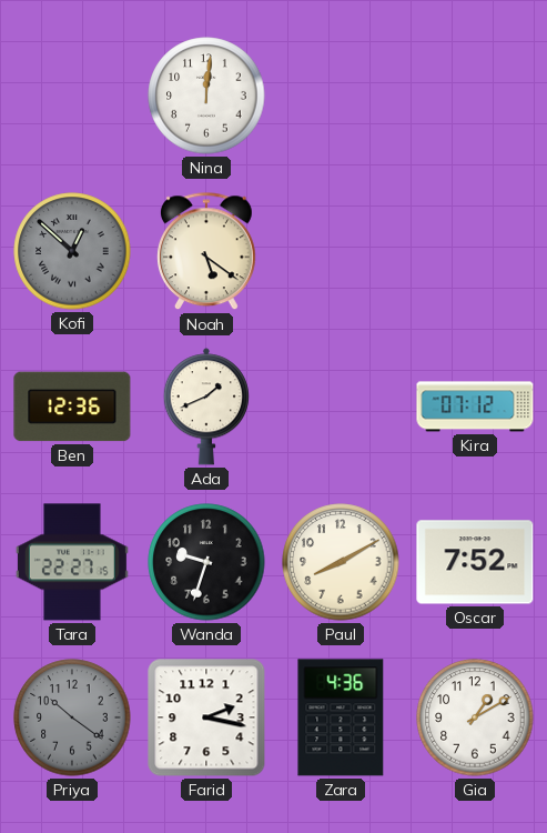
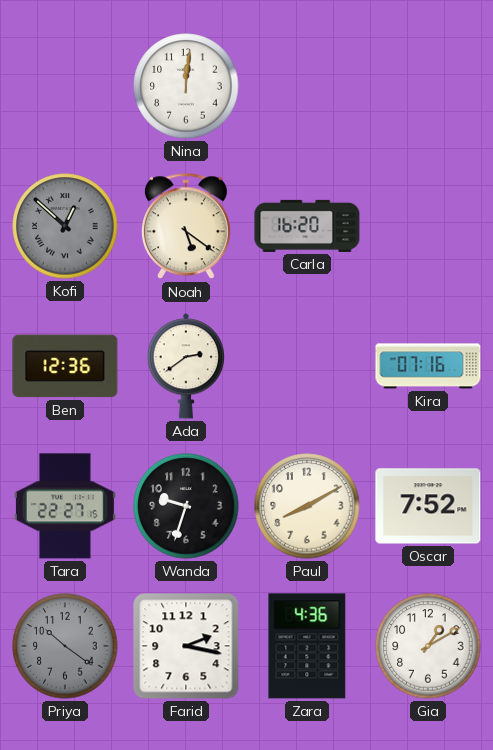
Carla: none -> 16:20 (307, 226)
Ada: 1:41 -> 2:39 (186, 366)
Kira: 07:12 -> 07:16 (428, 366)
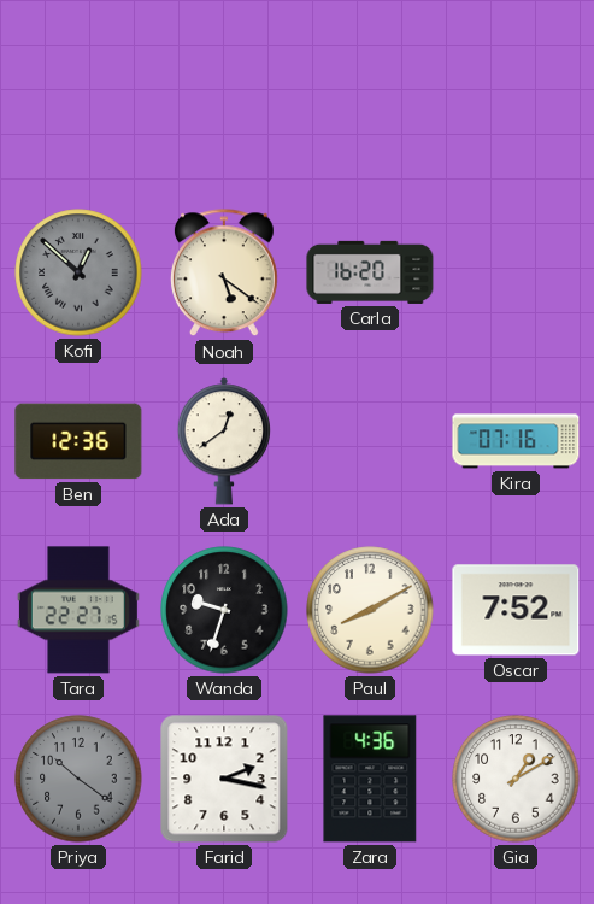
Nina: 12:01 -> none (186, 86)
Ada: 2:39 -> 12:39 (224, 441)
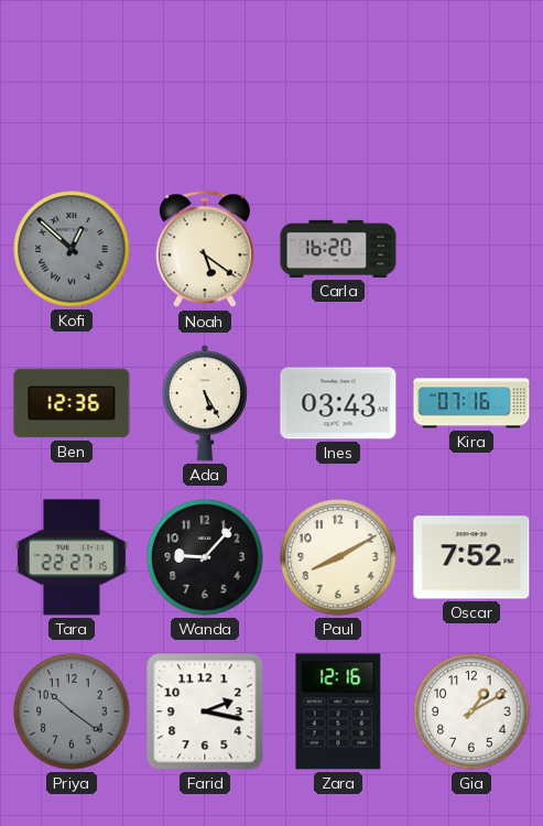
Ada: 12:39 -> 5:25 (205, 403)
Ines: none -> 03:43 (338, 403)
Wanda: 9:33 -> 9:07 (205, 557)
Zara: 4:36 -> 12:16 (338, 711)
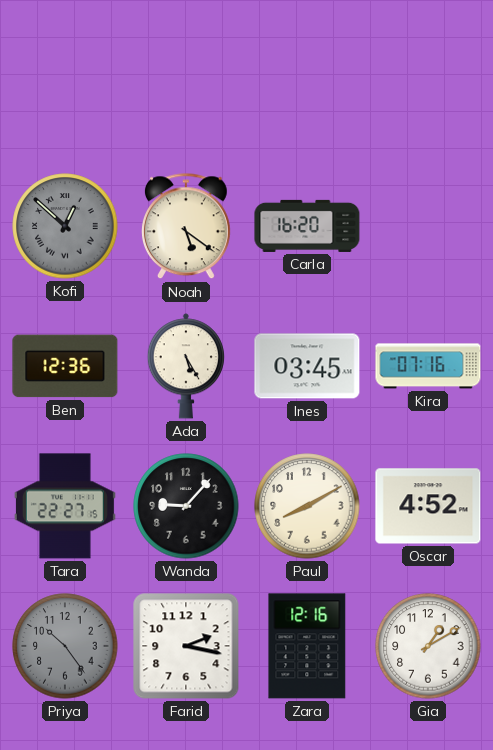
Ines: 03:43 -> 03:45 (307, 366)
Oscar: 7:52 -> 4:52 (428, 506)
Priya: 10:21 -> 10:24 (65, 646)
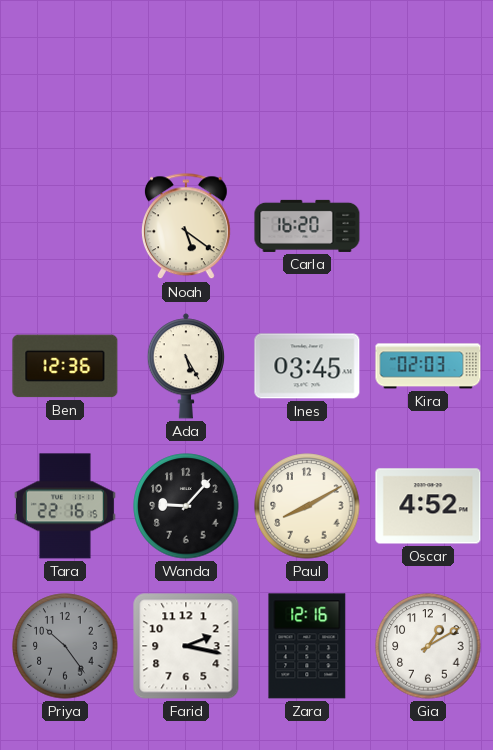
Kofi: 12:52 -> none (65, 226)
Kira: 07:16 -> 02:03 (428, 366)
Tara: 22:27 -> 22:16 (65, 506)
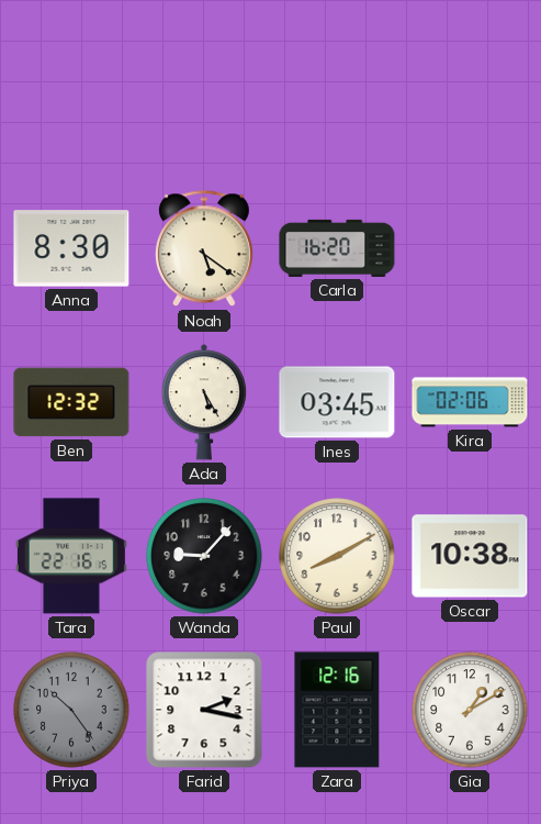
Anna: none -> 8:30 (71, 248)
Ben: 12:36 -> 12:32 (71, 402)
Kira: 02:03 -> 02:06 (470, 402)
Oscar: 4:52 -> 10:38 (470, 556)
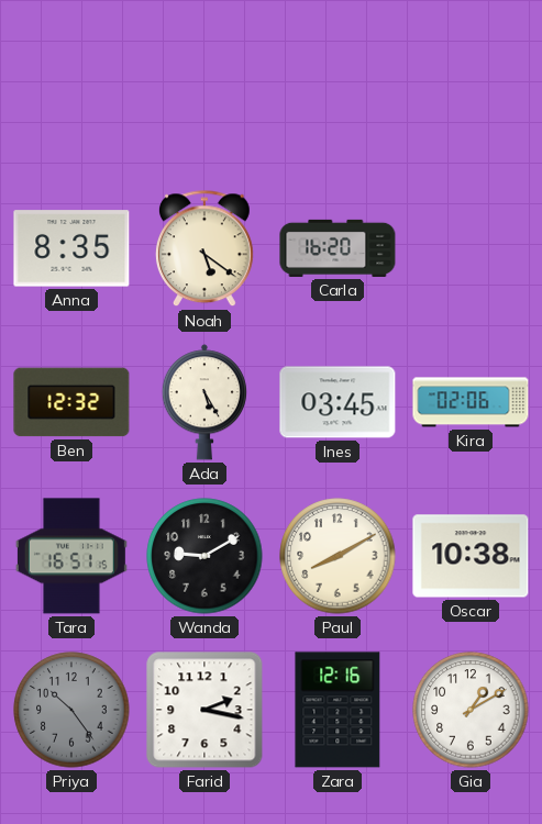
Anna: 8:30 -> 8:35 (71, 248)
Tara: 22:16 -> 16:51 (71, 556)
Wanda: 9:07 -> 9:10 (204, 556)
